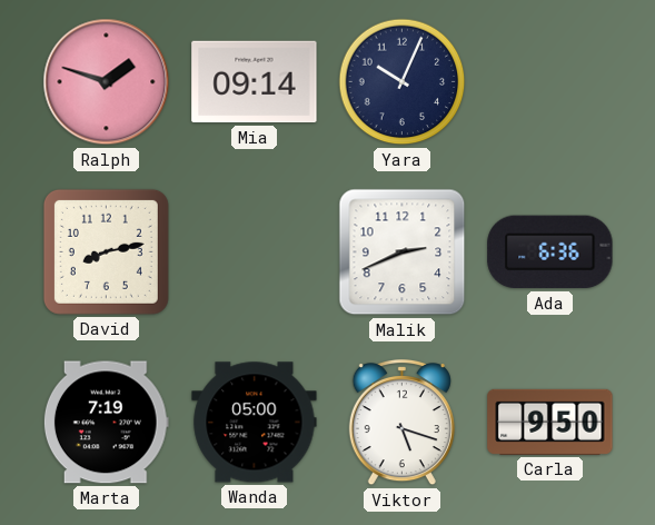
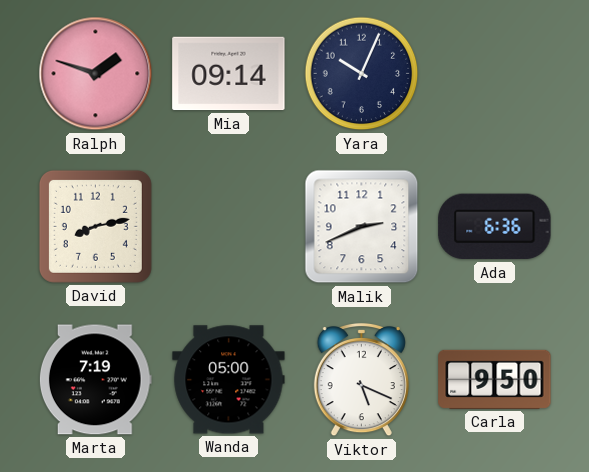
Viktor: 5:18 -> 5:19 (361, 380)
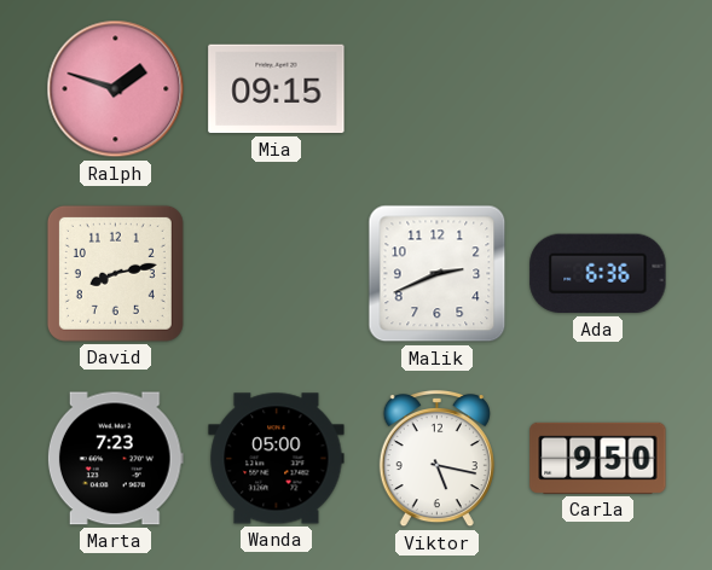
Mia: 09:14 -> 09:15 (277, 89)
Yara: 10:04 -> none (362, 74)
Marta: 7:19 -> 7:23 (115, 459)
Viktor: 5:19 -> 5:17 (436, 459)
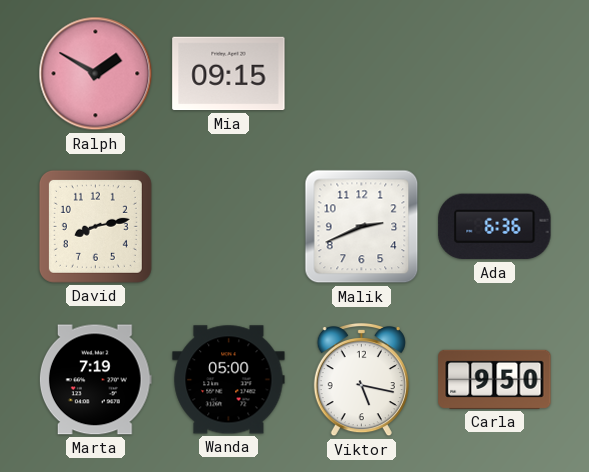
Ralph: 1:48 -> 1:50 (96, 74)
Marta: 7:23 -> 7:19 (95, 380)
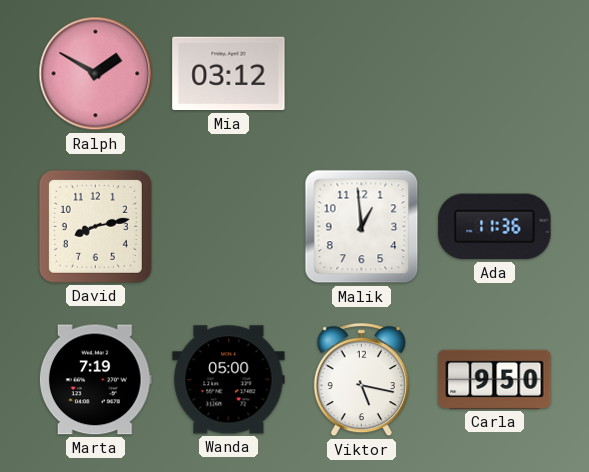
Mia: 09:15 -> 03:12 (229, 74)
Malik: 2:41 -> 12:59 (362, 227)
Ada: 6:36 -> 11:36 (495, 227)
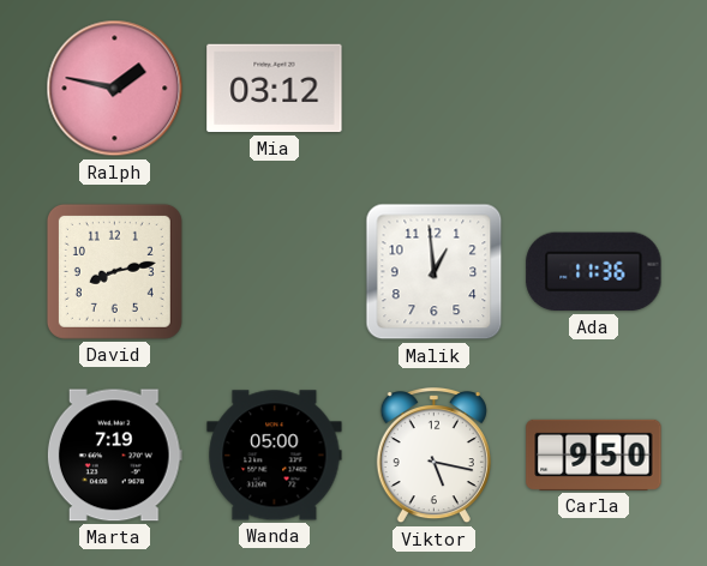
Ralph: 1:50 -> 1:47 (115, 89)
